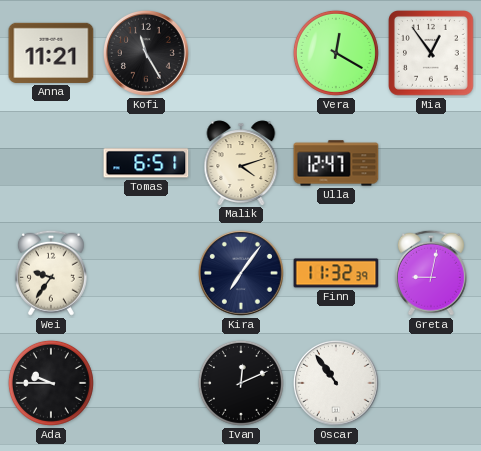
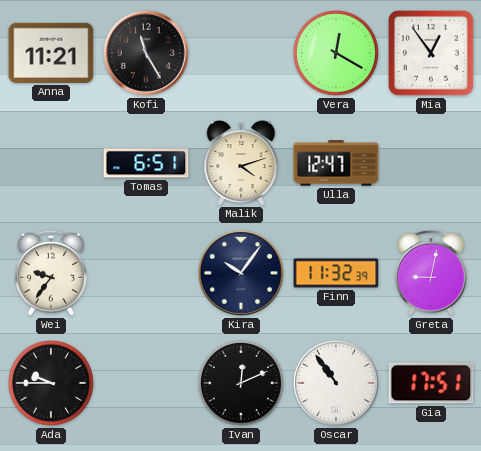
Kira: 7:06 -> 10:06 (241, 273)
Gia: none -> 17:51 (431, 383)
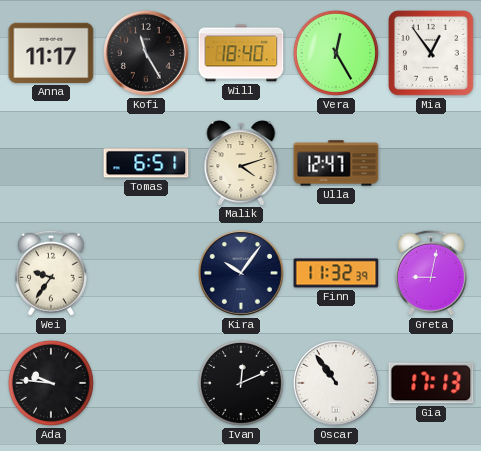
Anna: 11:21 -> 11:17 (51, 53)
Will: none -> 18:40 (241, 53)
Vera: 12:20 -> 12:25 (336, 53)
Ada: 9:45 -> 9:46 (51, 383)
Gia: 17:51 -> 17:13 (431, 383)
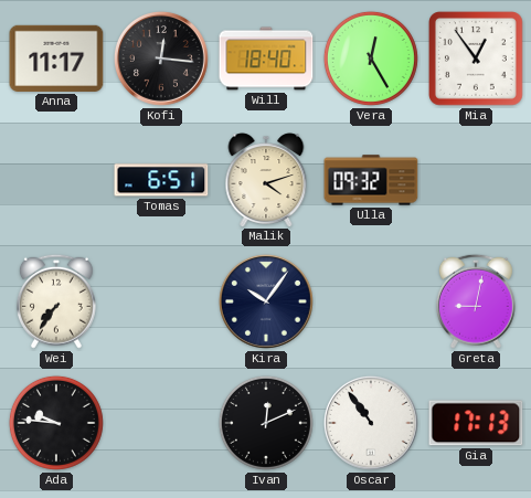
Kofi: 11:25 -> 12:16 (161, 59)
Ulla: 12:47 -> 09:32 (371, 180)
Wei: 9:36 -> 7:36 (56, 301)
Finn: 11:32 -> none (336, 273)
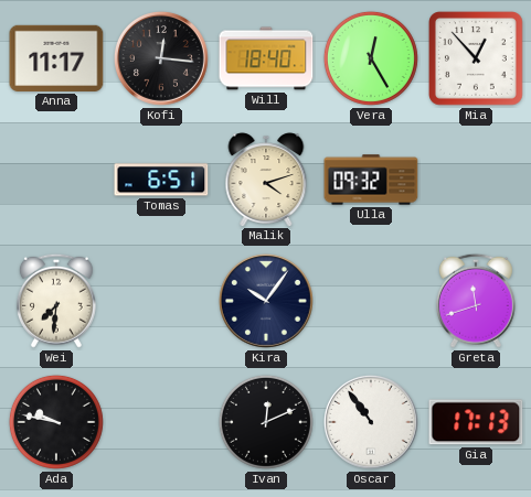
Mia: 12:54 -> 12:53 (477, 60)
Wei: 7:36 -> 7:31 (56, 301)
Greta: 9:02 -> 11:42 (476, 301)
Ada: 9:46 -> 9:47 (56, 422)
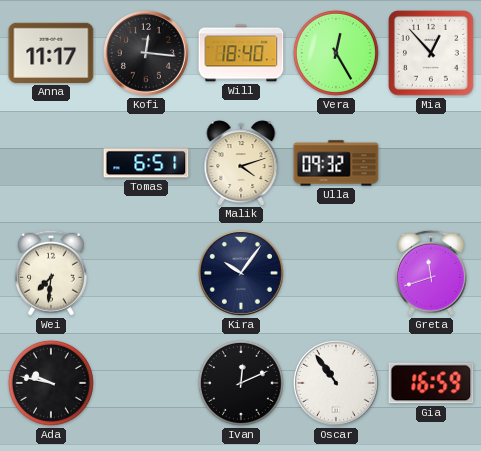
Gia: 17:13 -> 16:59 (431, 383)
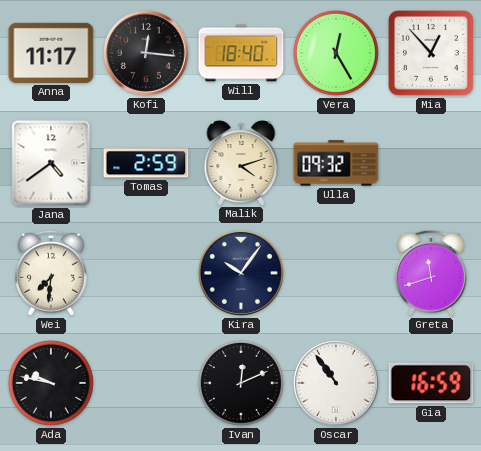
Jana: none -> 4:39 (51, 163)
Tomas: 6:51 -> 2:59 (146, 163)
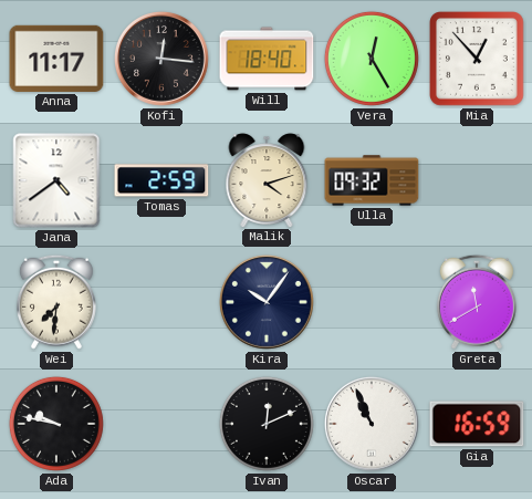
Greta: 11:42 -> 11:40 (477, 302)
Oscar: 10:54 -> 10:56 (372, 424)
